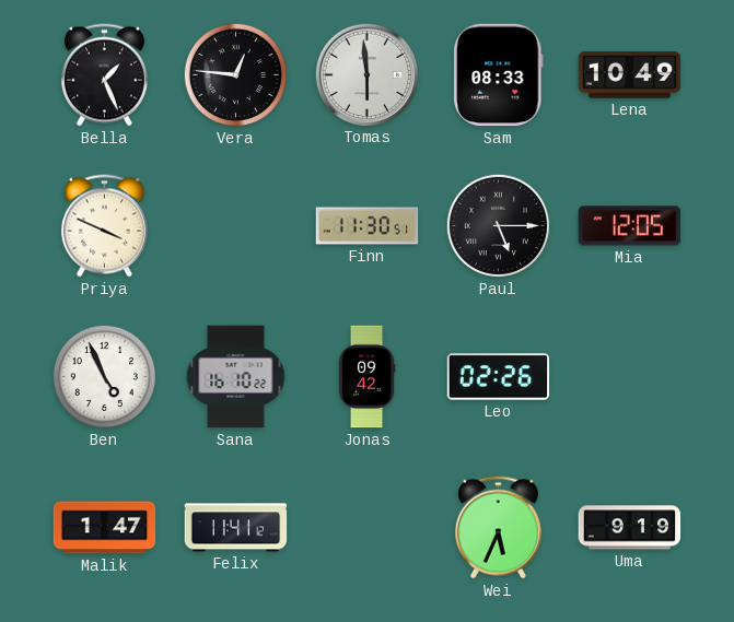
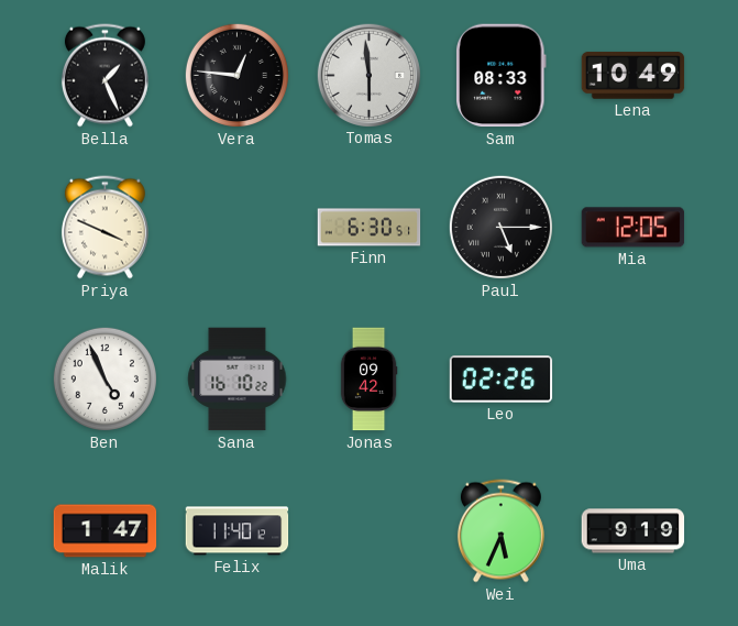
Finn: 11:30 -> 6:30 (370, 228)
Felix: 11:41 -> 11:40 (238, 531)
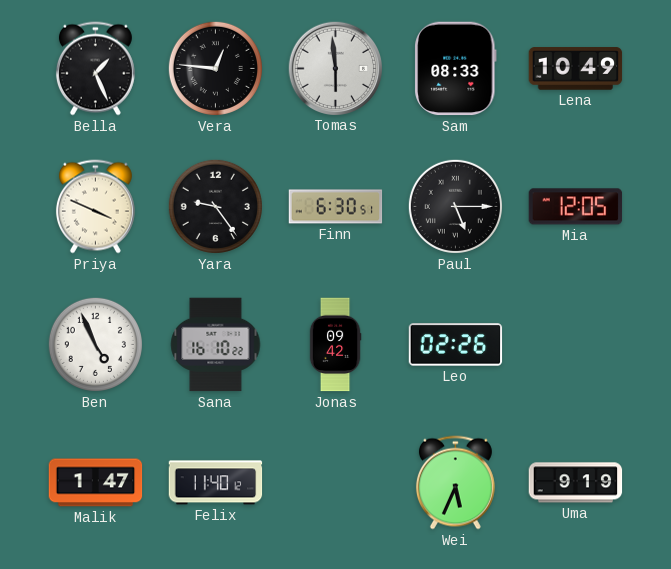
Yara: none -> 9:24 (215, 206)
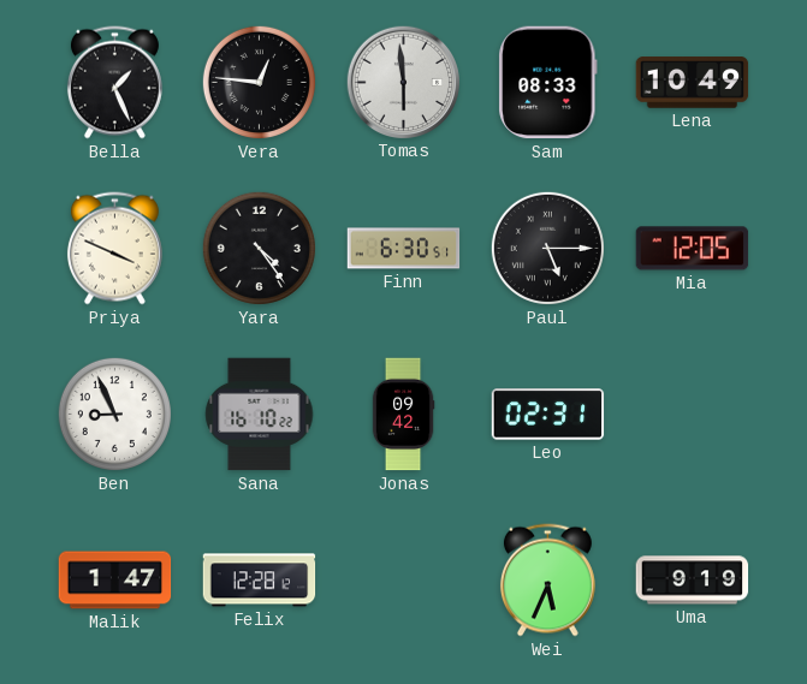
Yara: 9:24 -> 4:24 (259, 248)
Ben: 4:56 -> 8:56 (114, 414)
Leo: 02:26 -> 02:31 (548, 415)
Felix: 11:40 -> 12:28 (260, 581)
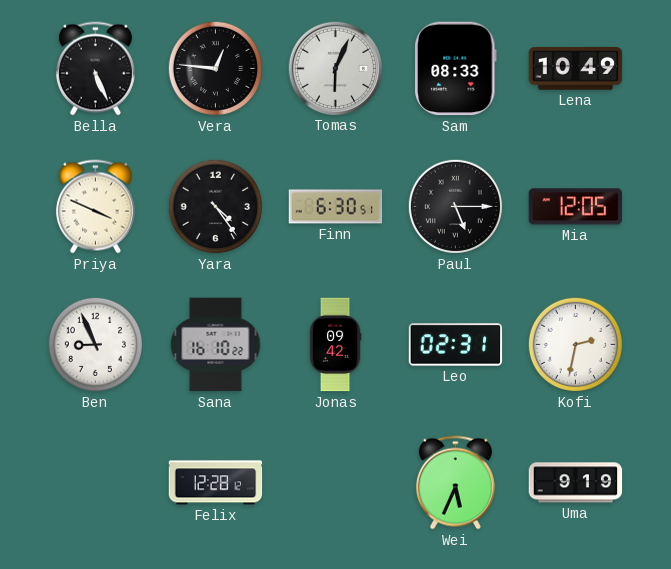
Bella: 1:26 -> 5:26 (95, 69)
Tomas: 5:59 -> 6:04 (335, 68)
Kofi: none -> 2:32 (575, 344)
Malik: 1:47 -> none (115, 581)
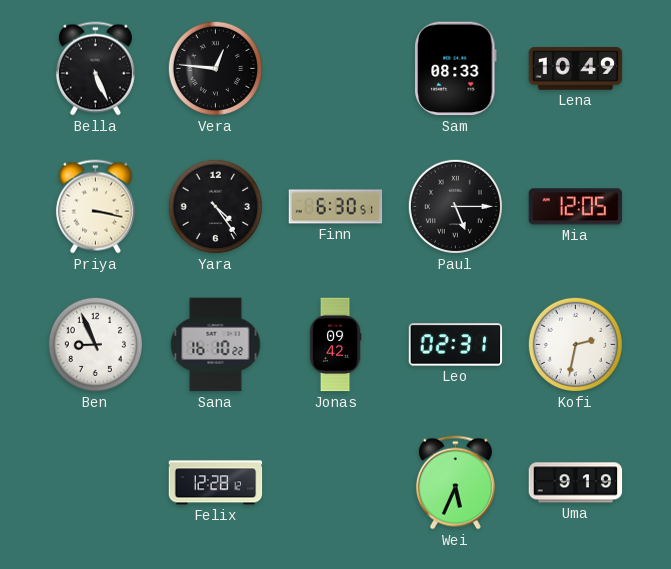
Tomas: 6:04 -> none (335, 68)
Priya: 3:49 -> 3:17 (95, 207)
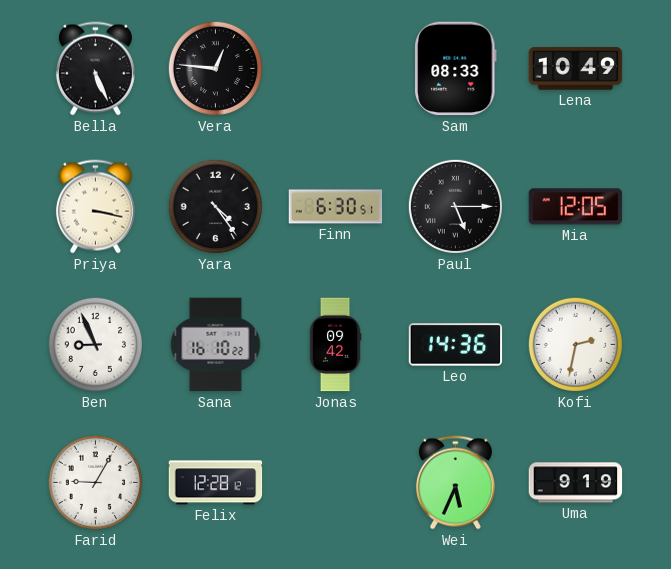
Leo: 02:31 -> 14:36 (456, 345)
Farid: none -> 9:05 (95, 482)
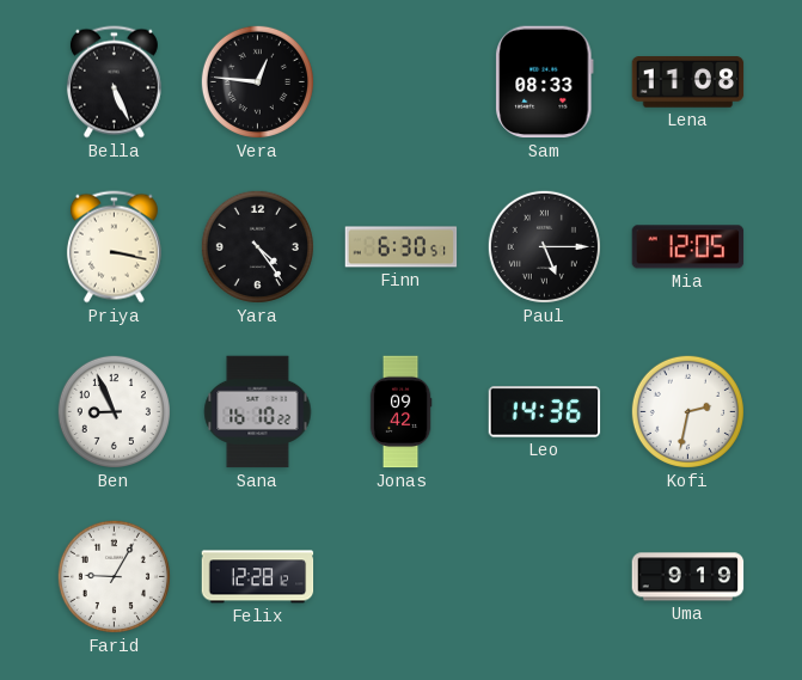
Lena: 10:49 -> 11:08 (688, 82)
Wei: 5:34 -> none (455, 483)
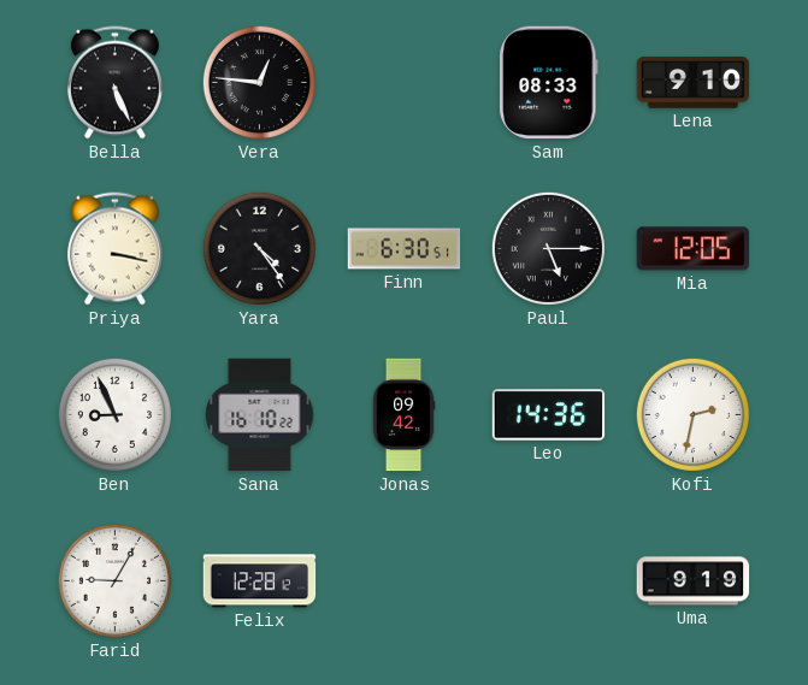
Lena: 11:08 -> 9:10 (694, 83)
